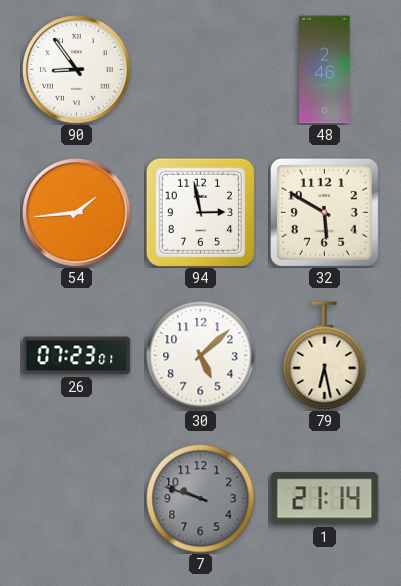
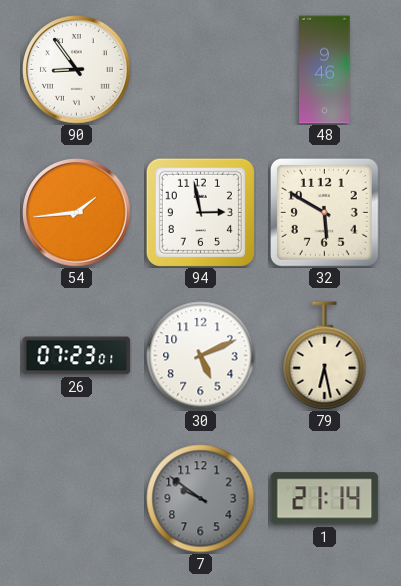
48: 2:46 -> 9:46 (325, 70)
30: 5:08 -> 5:11 (201, 356)
7: 9:48 -> 9:51 (201, 499)
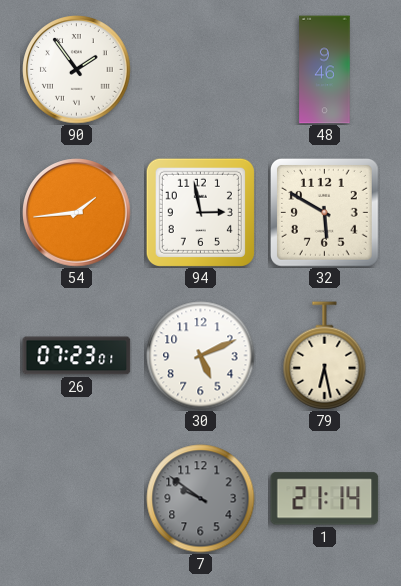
90: 8:54 -> 1:54 (77, 70)
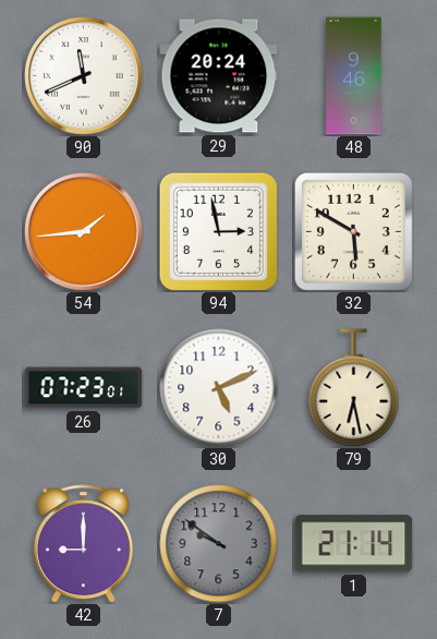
90: 1:54 -> 11:41 (84, 76)
29: none -> 20:24 (219, 76)
42: none -> 9:00 (83, 544)
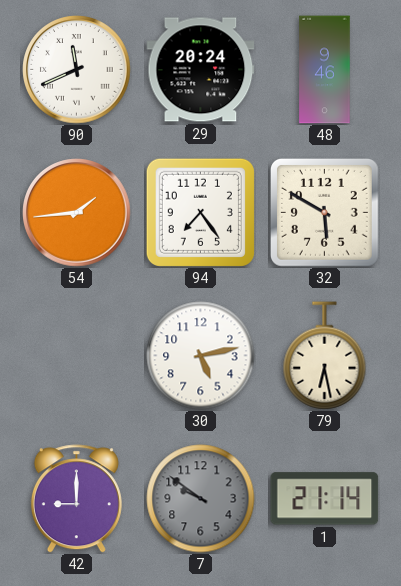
94: 2:58 -> 7:24 (200, 212)
26: 07:23 -> none (84, 388)
30: 5:11 -> 5:13 (201, 356)
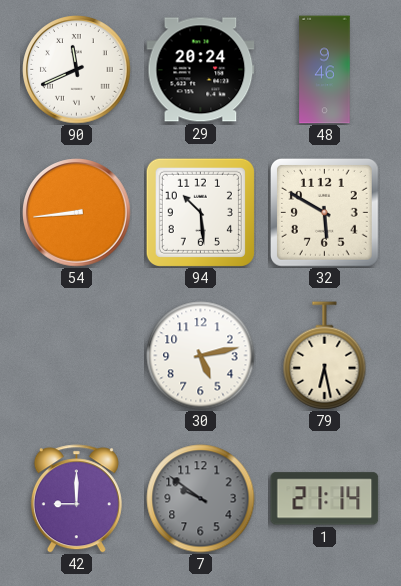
54: 1:44 -> 8:44 (77, 213)
94: 7:24 -> 10:29 (200, 212)
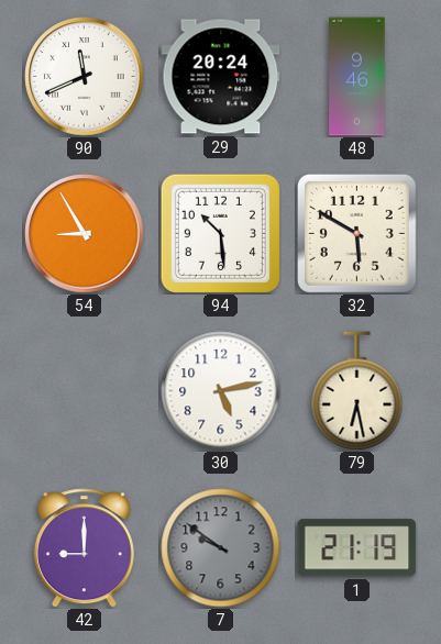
54: 8:44 -> 8:55 (85, 234)
1: 21:14 -> 21:19 (357, 548)
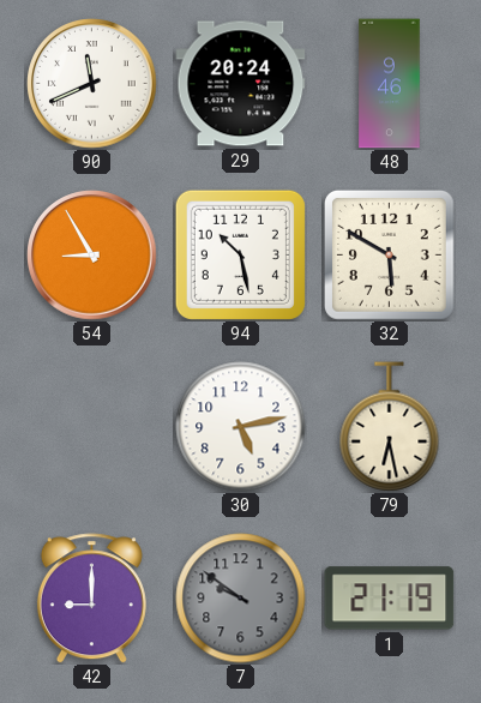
94: 10:29 -> 10:28 (240, 254)
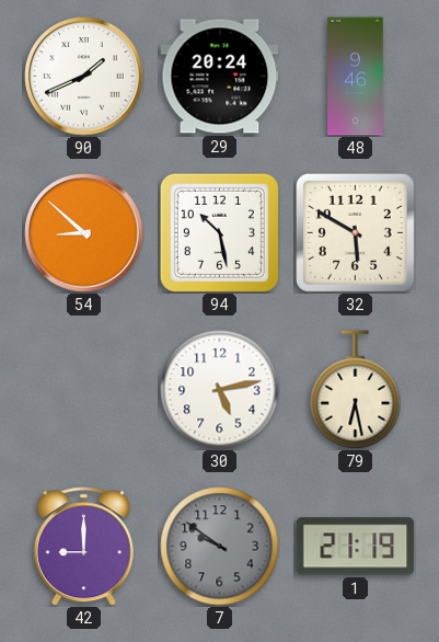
90: 11:41 -> 1:41 (84, 77)
54: 8:55 -> 8:52 (84, 233)
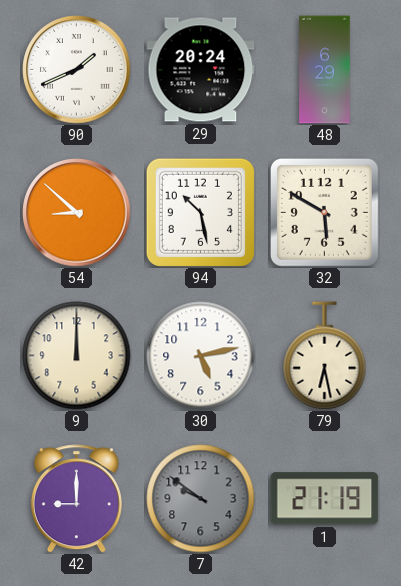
48: 9:46 -> 6:29 (325, 70)
9: none -> 12:00 (77, 356)
